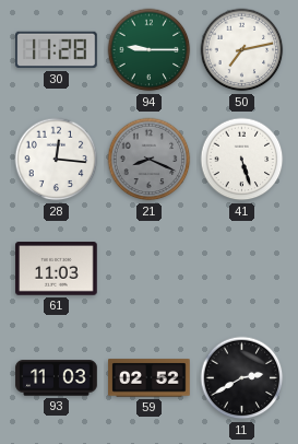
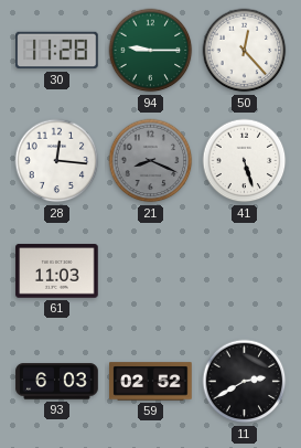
50: 7:13 -> 12:23 (245, 51)
93: 11:03 -> 6:03 (57, 382)
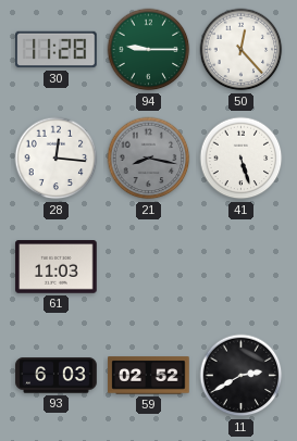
21: 8:19 -> 8:17 (149, 159)
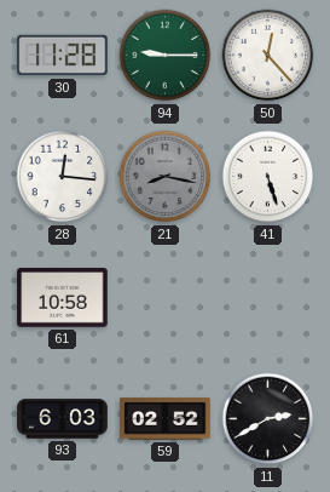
61: 11:03 -> 10:58 (63, 298)
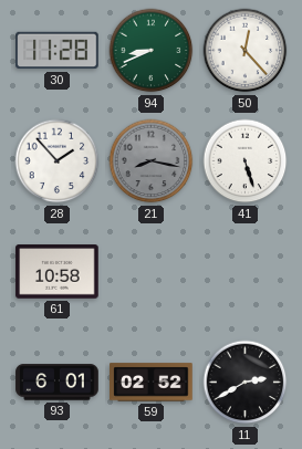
94: 9:15 -> 8:41 (152, 51)
28: 12:16 -> 1:53 (58, 161)
93: 6:03 -> 6:01 (58, 383)
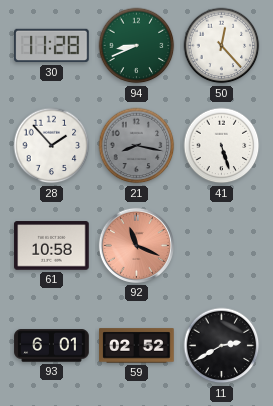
92: none -> 11:19 (136, 245)
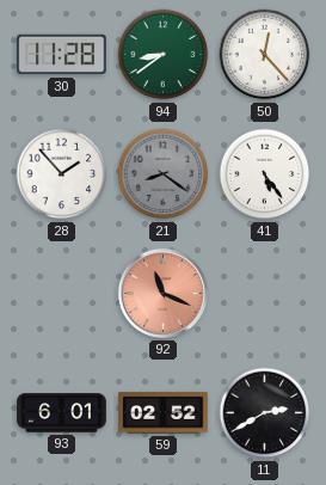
94: 8:41 -> 8:39 (164, 55)
21: 8:17 -> 8:21 (164, 174)
41: 5:27 -> 5:24 (265, 174)
61: 10:58 -> none (52, 246)
